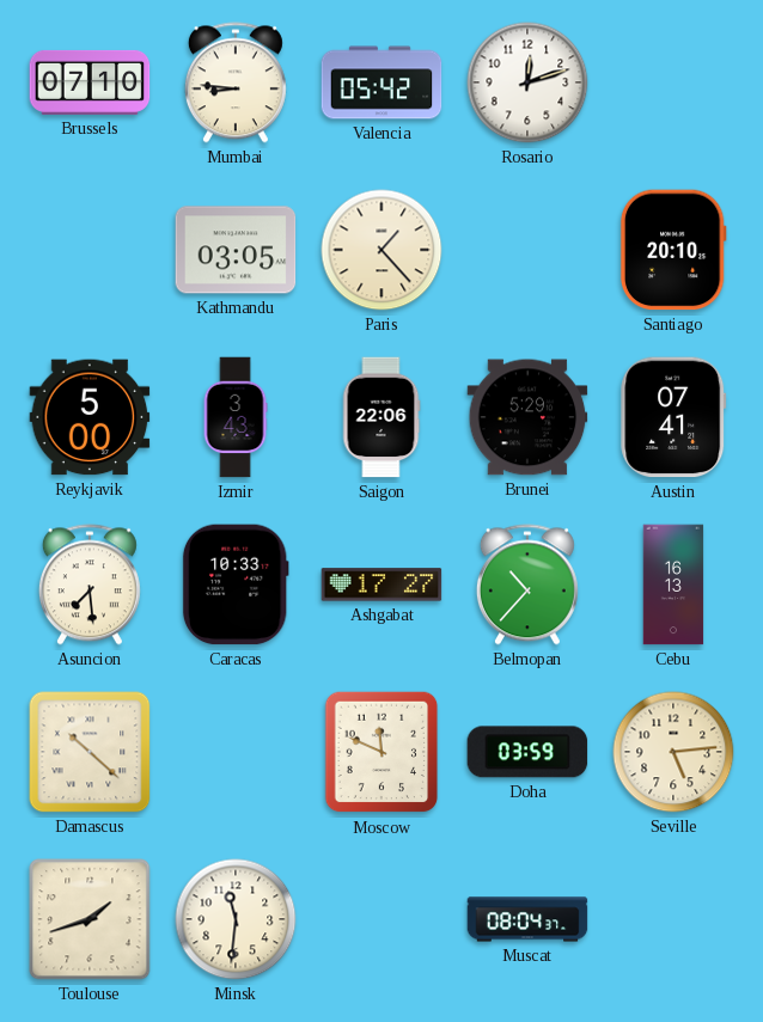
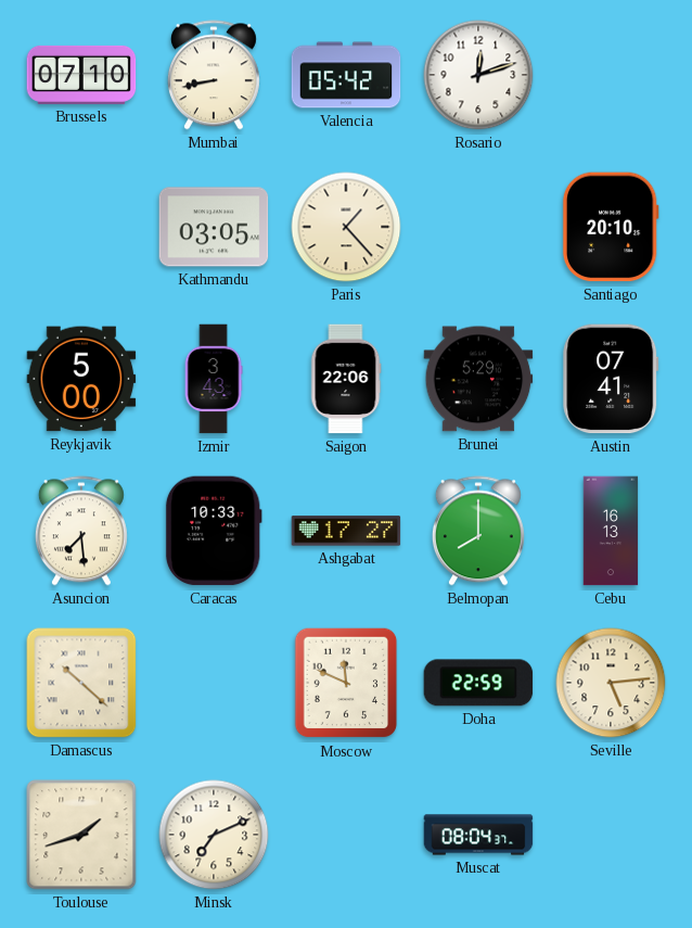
Mumbai: 8:46 -> 8:43 (214, 75)
Belmopan: 10:37 -> 8:00 (478, 531)
Doha: 03:59 -> 22:59 (478, 683)
Minsk: 11:31 -> 7:11 (214, 835)
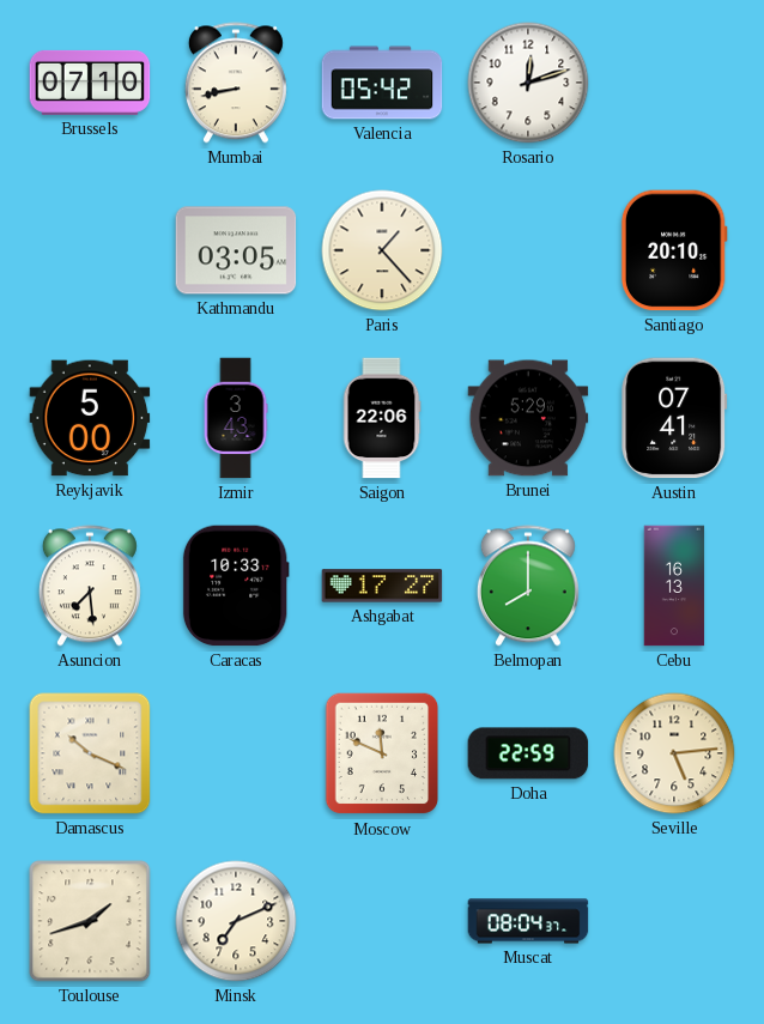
Damascus: 10:22 -> 10:19 (90, 753)
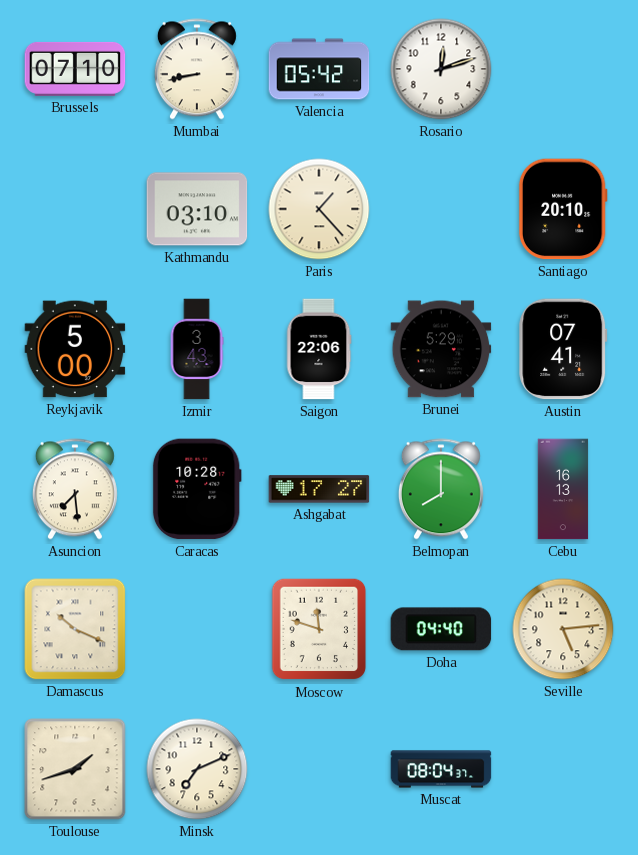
Kathmandu: 03:05 -> 03:10 (197, 209)
Caracas: 10:33 -> 10:28 (197, 489)
Moscow: 11:49 -> 11:48 (319, 629)
Doha: 22:59 -> 04:40 (441, 629)
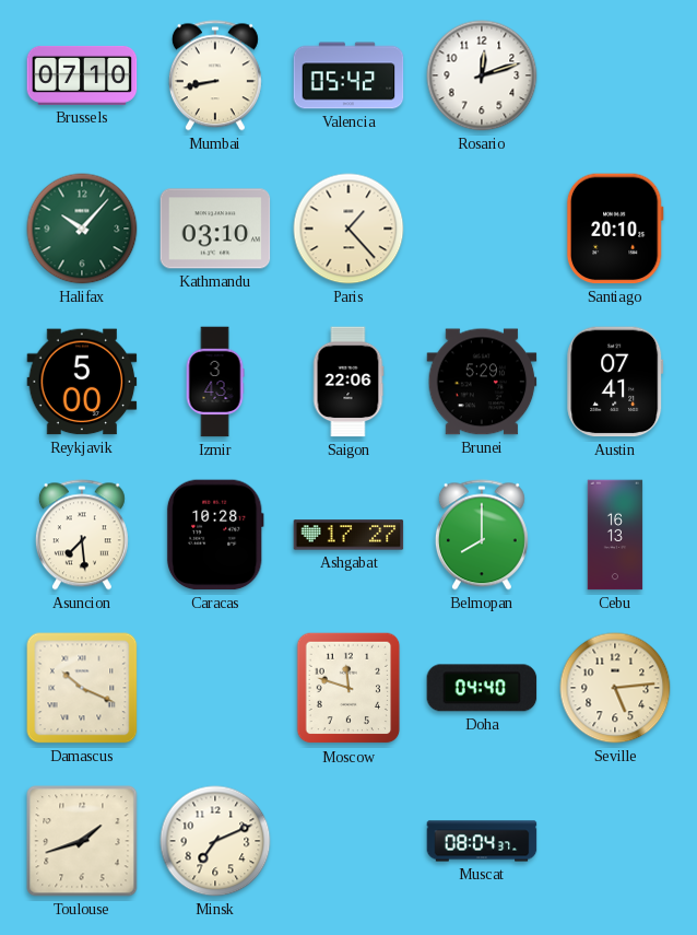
Halifax: none -> 10:07 (82, 229)
